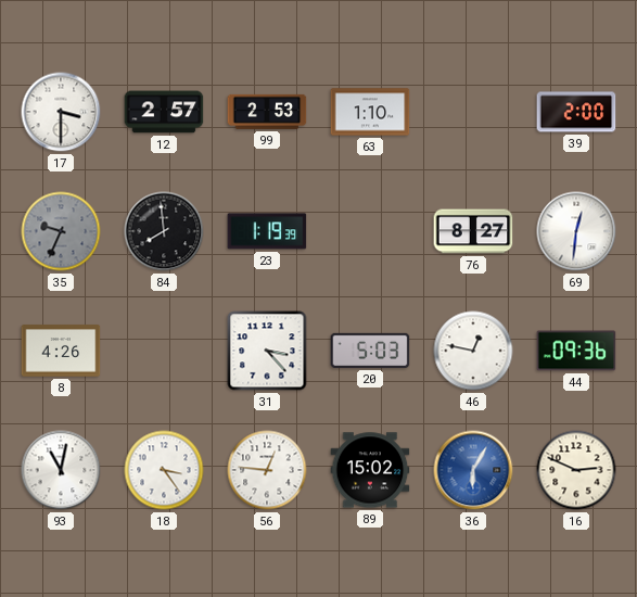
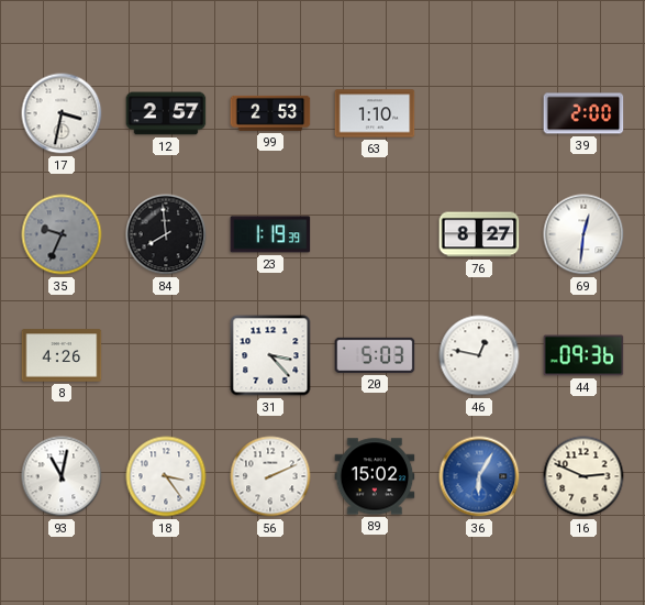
17: 3:30 -> 3:32 (62, 113)
56: 12:46 -> 2:11 (270, 476)
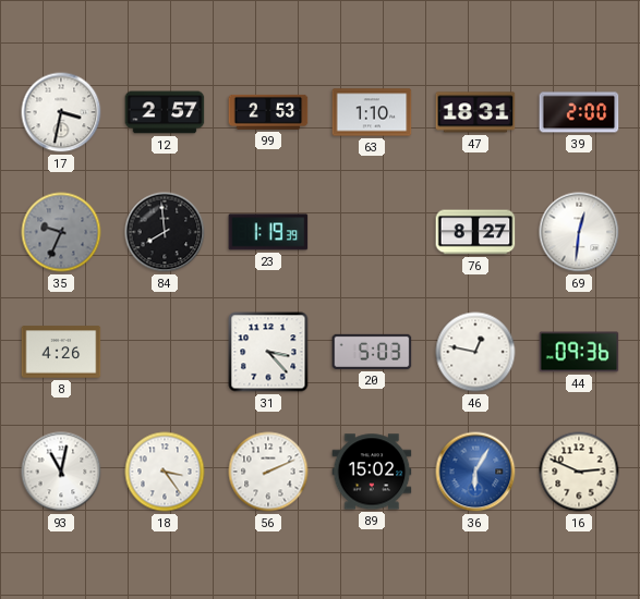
47: none -> 18:31 (475, 112)
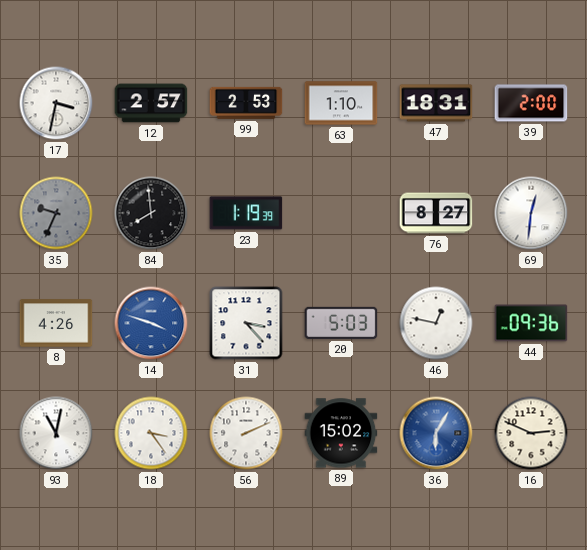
14: none -> 3:48 (151, 323)
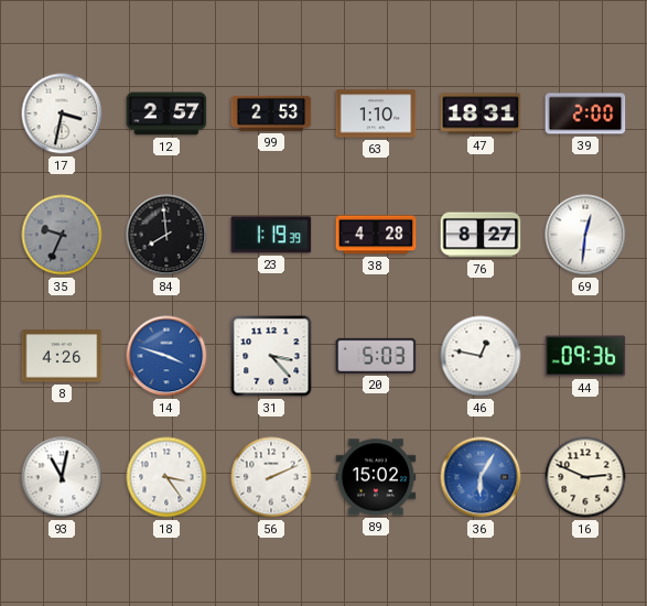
38: none -> 4:28 (376, 235)
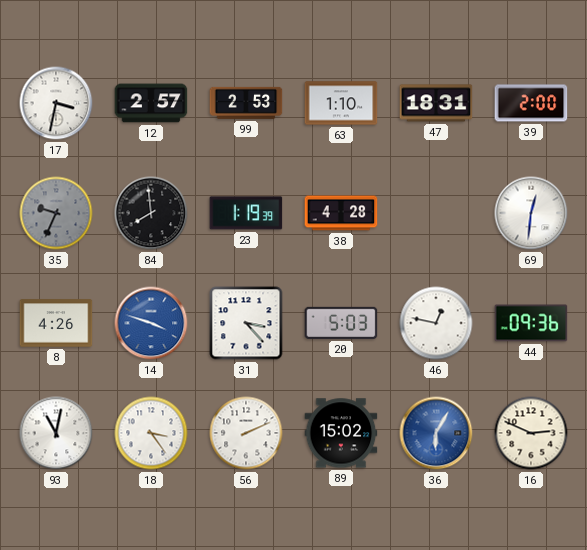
76: 8:27 -> none (481, 235)
